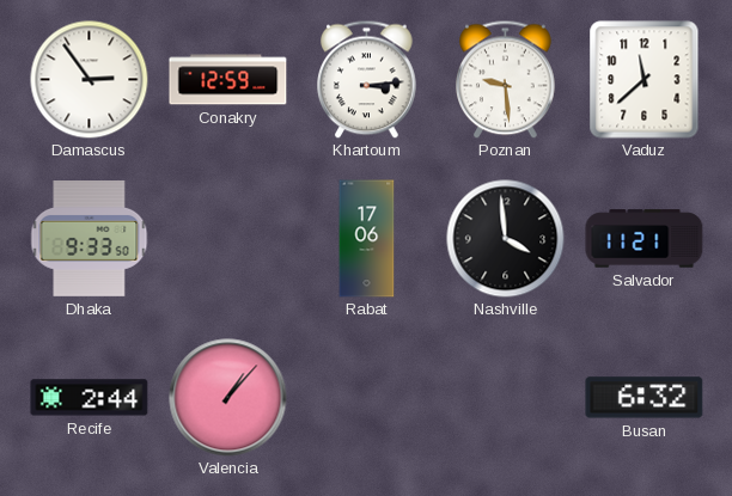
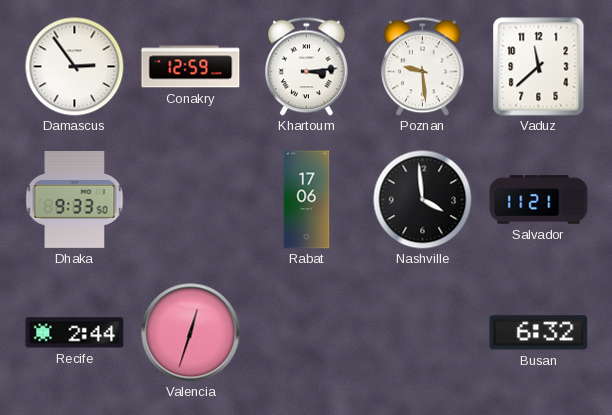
Valencia: 1:07 -> 12:33 (191, 333)
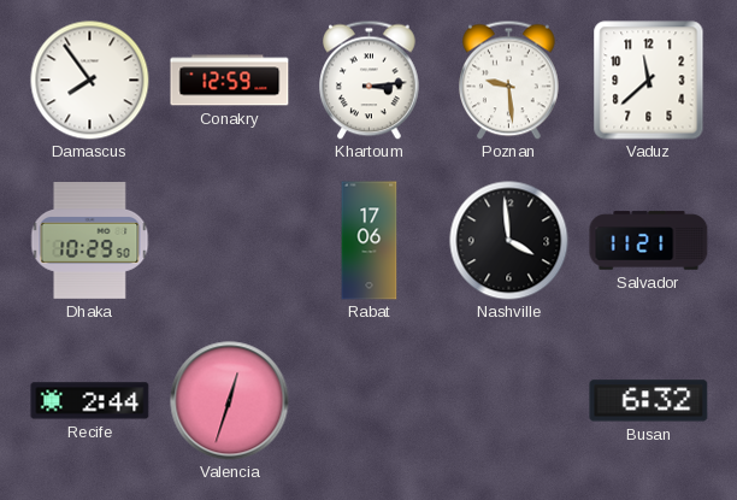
Damascus: 2:54 -> 7:54 (90, 81)
Dhaka: 9:33 -> 10:29 (90, 241)
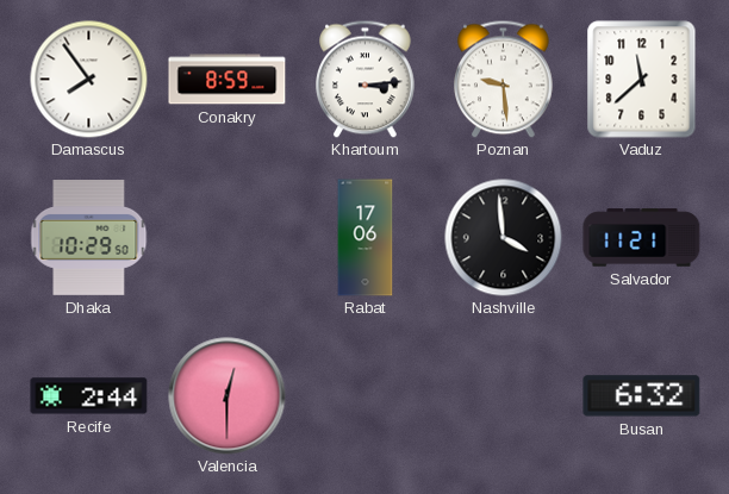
Conakry: 12:59 -> 8:59 (228, 80)
Valencia: 12:33 -> 12:30 (228, 396)
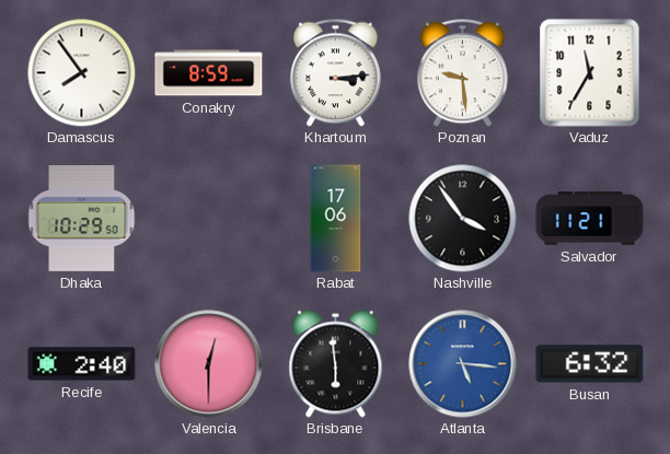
Vaduz: 11:38 -> 11:35 (590, 73)
Nashville: 3:59 -> 3:54 (463, 219)
Recife: 2:44 -> 2:40 (82, 364)
Brisbane: none -> 5:59 (336, 364)
Atlanta: none -> 5:16 (463, 364)
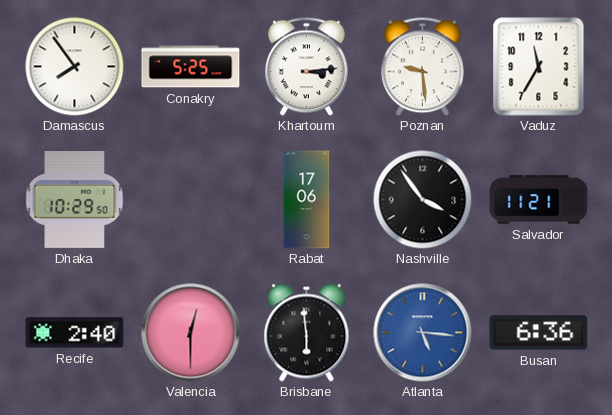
Conakry: 8:59 -> 5:25 (191, 67)
Busan: 6:32 -> 6:36 (539, 333)
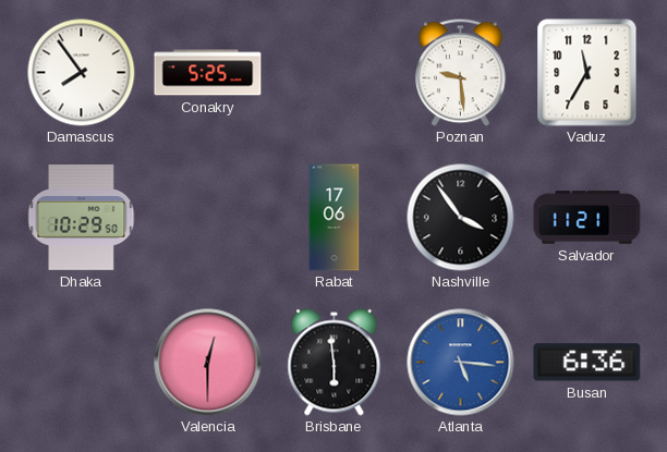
Khartoum: 3:14 -> none (307, 66)
Recife: 2:40 -> none (75, 333)
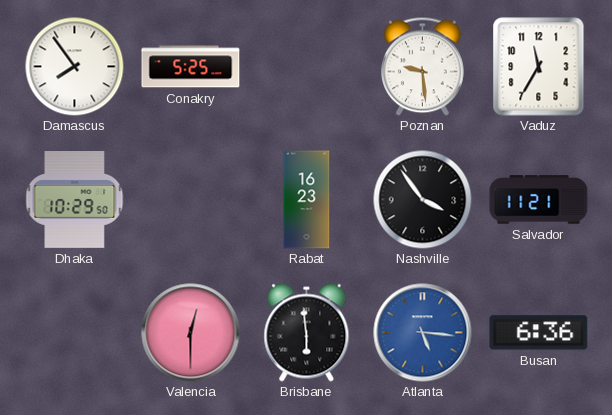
Rabat: 17:06 -> 16:23 (307, 200)
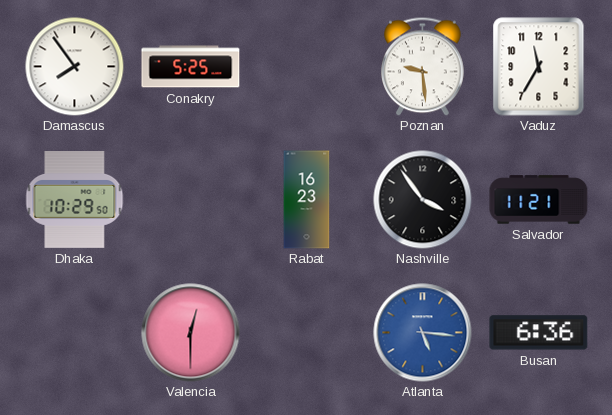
Brisbane: 5:59 -> none (307, 333)
